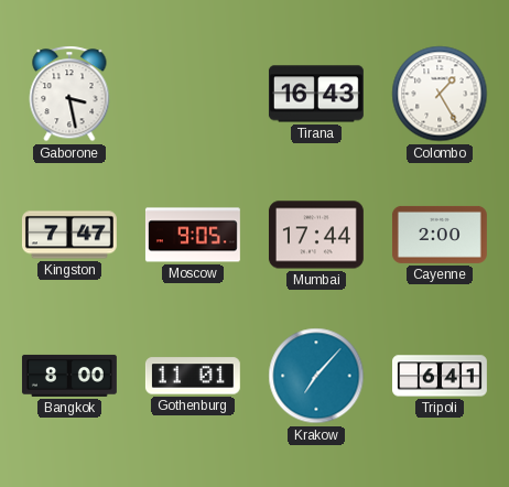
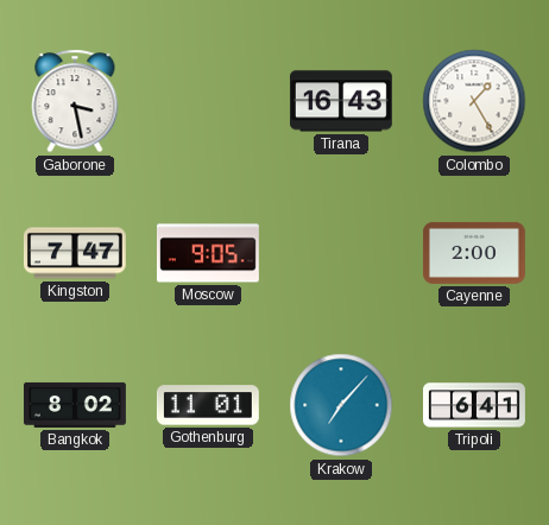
Mumbai: 17:44 -> none (316, 235)
Bangkok: 8:00 -> 8:02 (75, 405)
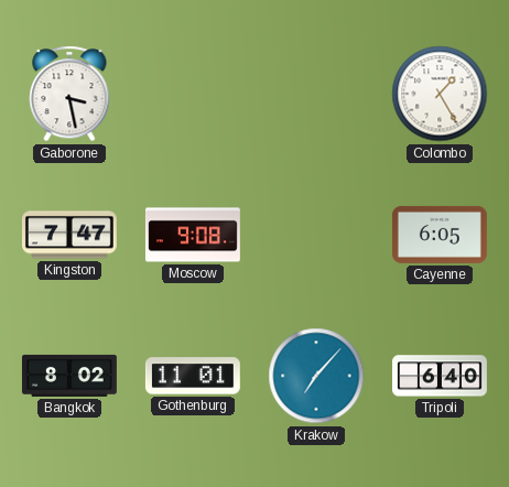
Tirana: 16:43 -> none (341, 101)
Moscow: 9:05 -> 9:08 (193, 235)
Cayenne: 2:00 -> 6:05 (440, 235)
Tripoli: 6:41 -> 6:40 (441, 376)
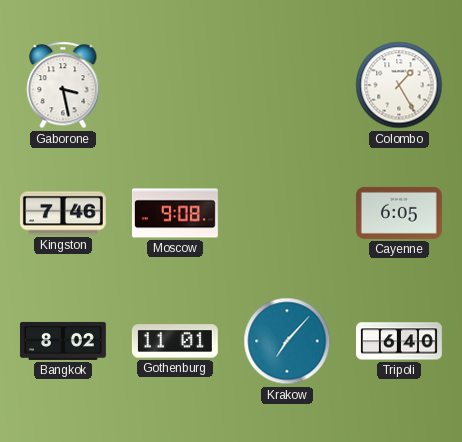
Kingston: 7:47 -> 7:46 (63, 213)
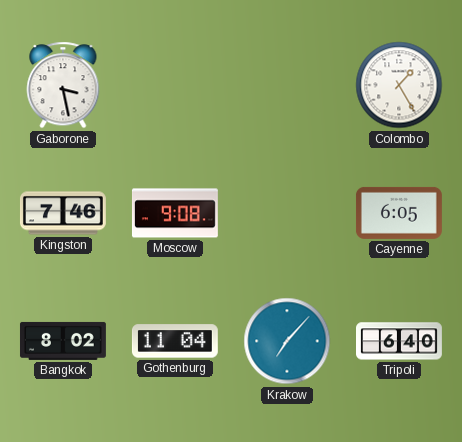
Gothenburg: 11:01 -> 11:04 (175, 341)
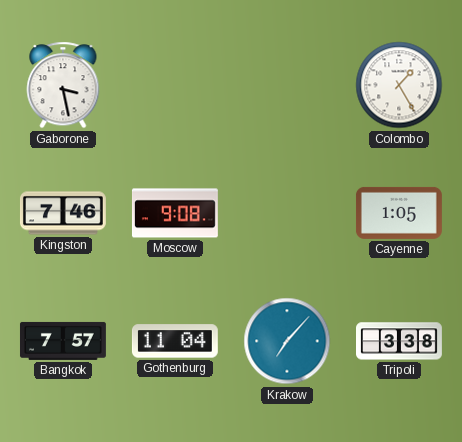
Cayenne: 6:05 -> 1:05 (399, 213)
Bangkok: 8:02 -> 7:57 (63, 341)
Tripoli: 6:40 -> 3:38 (400, 341)
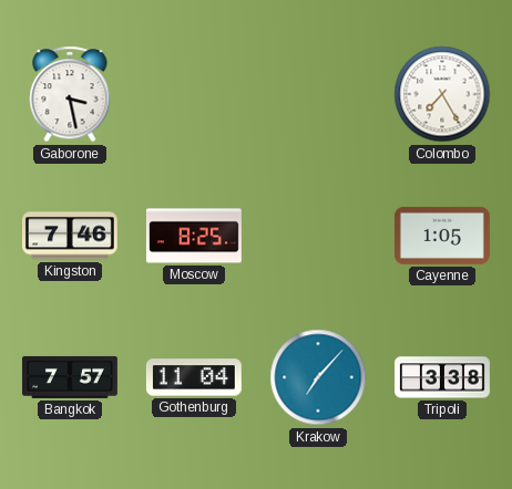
Colombo: 1:25 -> 7:25 (442, 94)
Moscow: 9:08 -> 8:25 (194, 236)
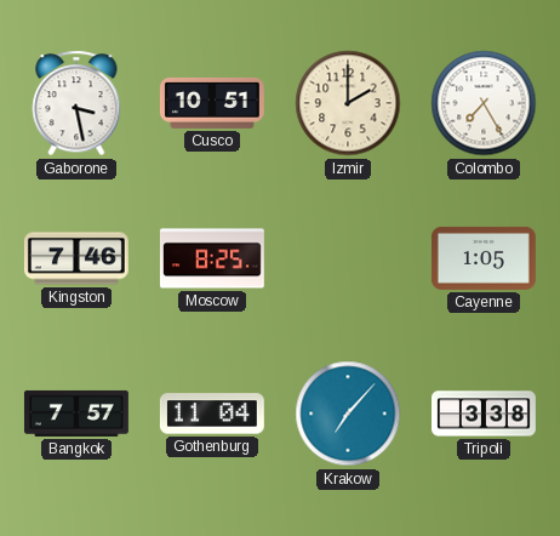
Cusco: none -> 10:51 (212, 103)
Izmir: none -> 2:00 (348, 103)
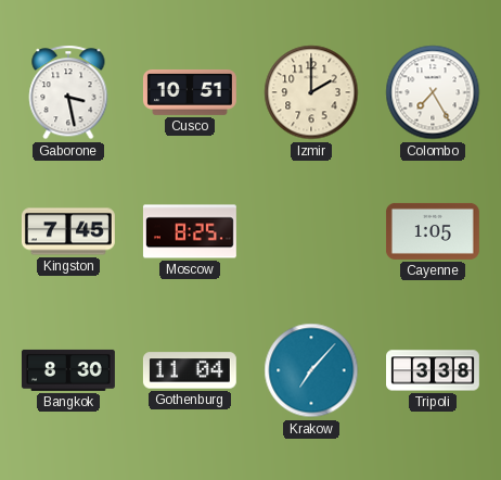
Kingston: 7:46 -> 7:45 (68, 231)
Bangkok: 7:57 -> 8:30 (68, 370)
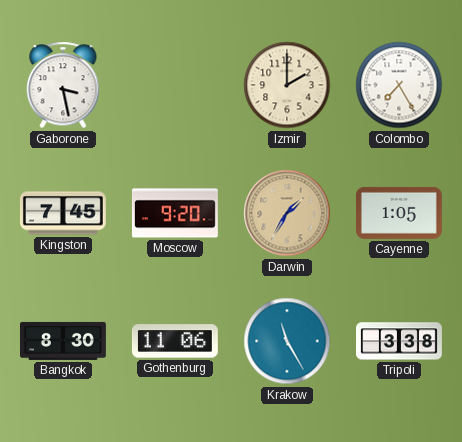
Cusco: 10:51 -> none (190, 92)
Moscow: 8:25 -> 9:20 (175, 213)
Darwin: none -> 1:35 (287, 213)
Gothenburg: 11:04 -> 11:06 (175, 341)
Krakow: 7:07 -> 11:25 (287, 341)
